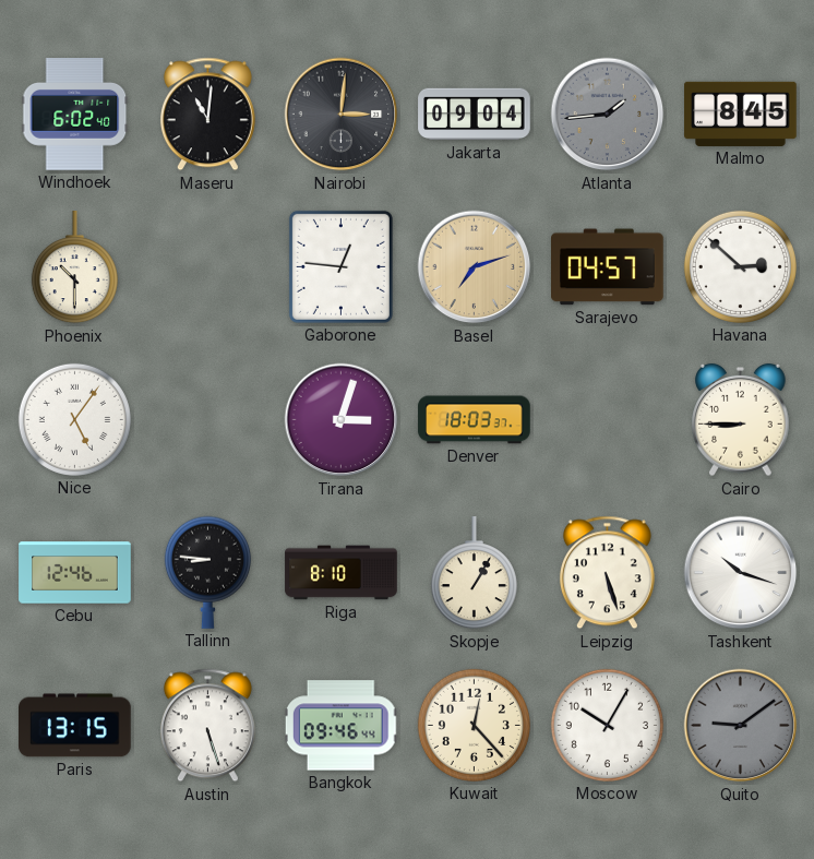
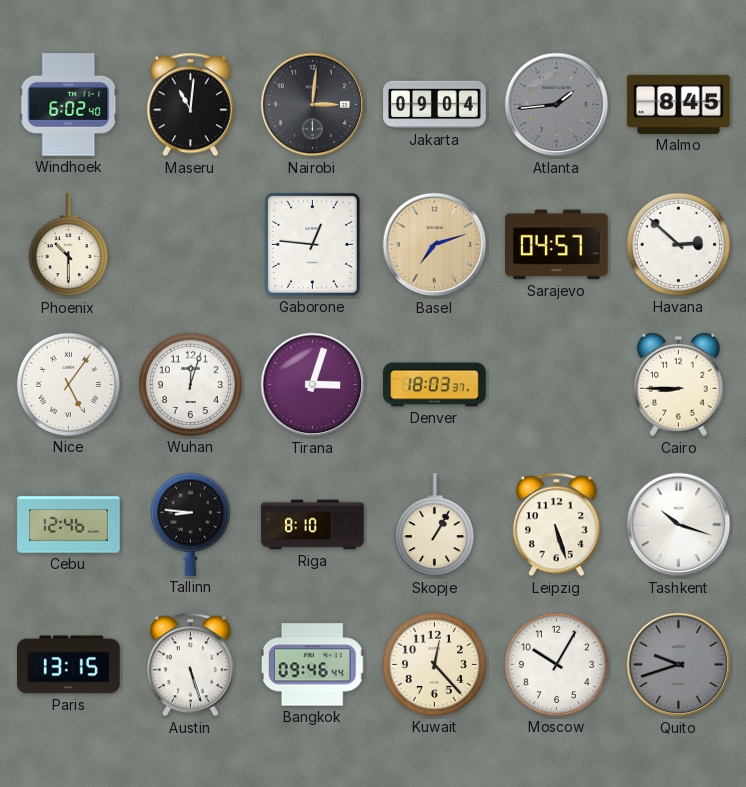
Wuhan: none -> 12:03 (190, 384)
Quito: 9:09 -> 9:42 (679, 665)
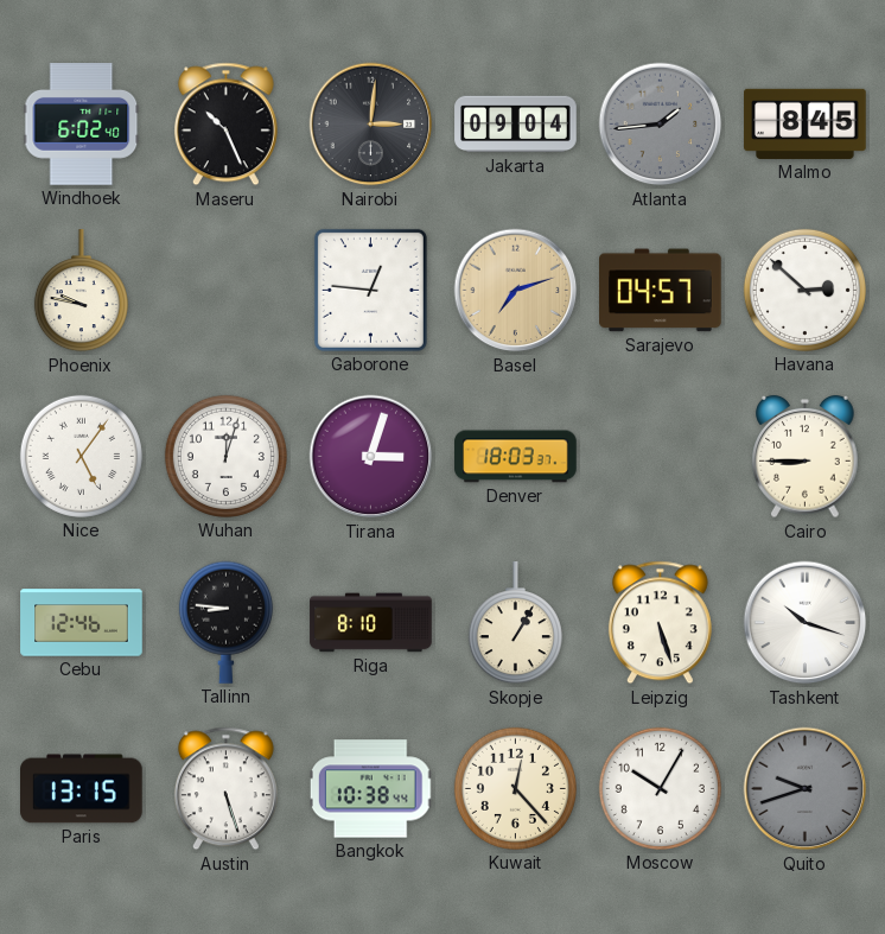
Maseru: 11:01 -> 10:26 (225, 125)
Phoenix: 10:30 -> 9:47 (81, 291)
Bangkok: 09:46 -> 10:38 (371, 789)
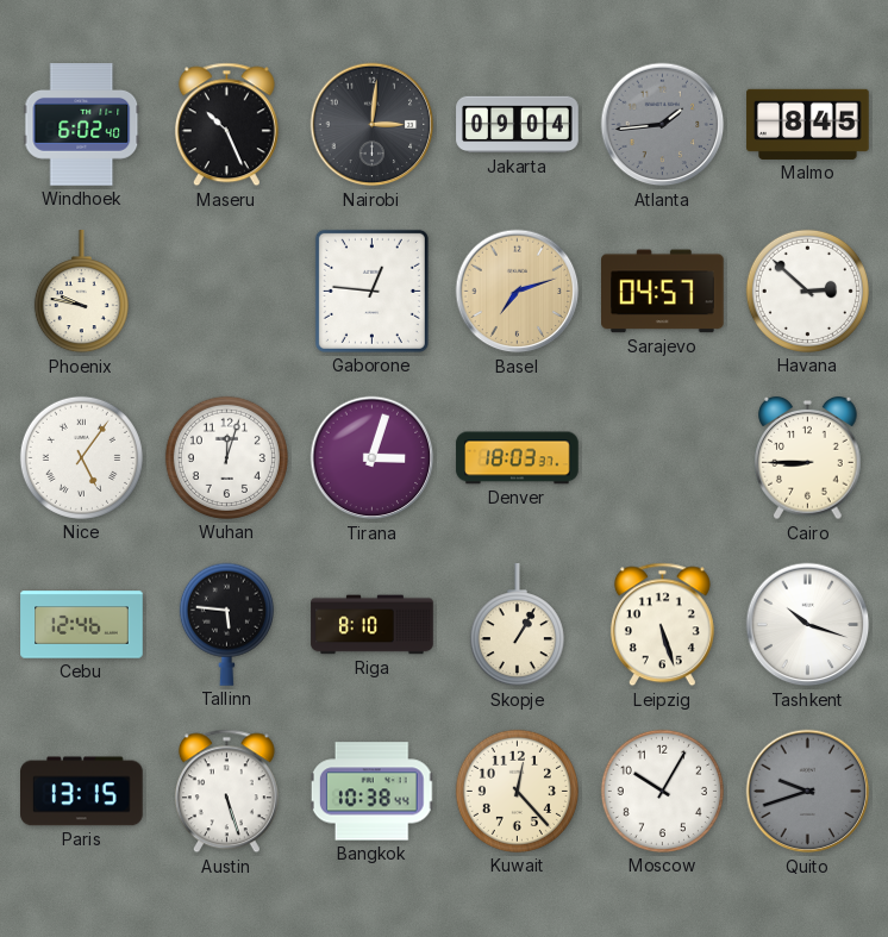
Tallinn: 8:46 -> 5:46 (226, 624)
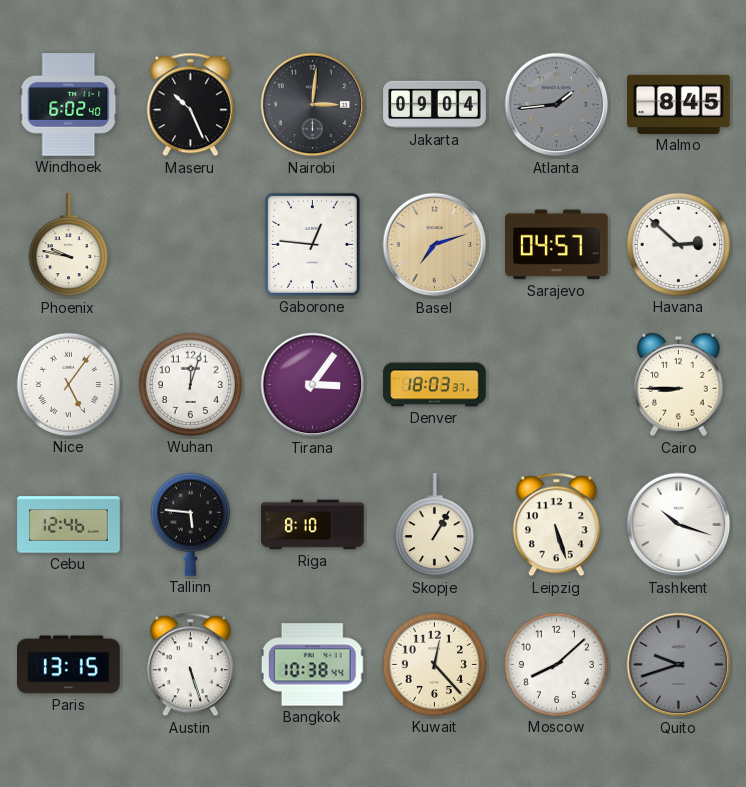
Tirana: 3:03 -> 3:06 (313, 385)
Moscow: 10:05 -> 8:08 (556, 664)
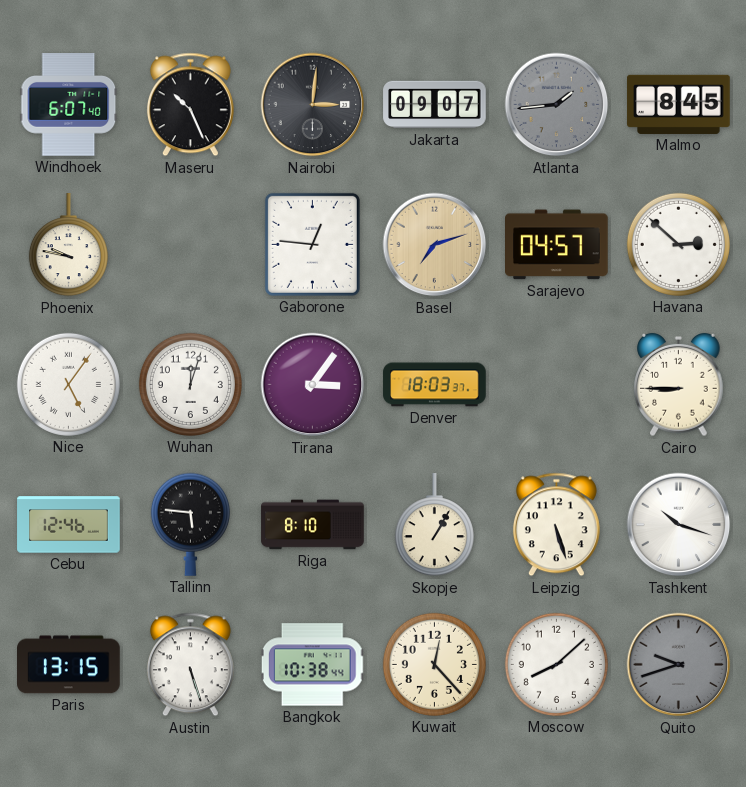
Windhoek: 6:02 -> 6:07 (69, 105)
Jakarta: 09:04 -> 09:07 (435, 105)
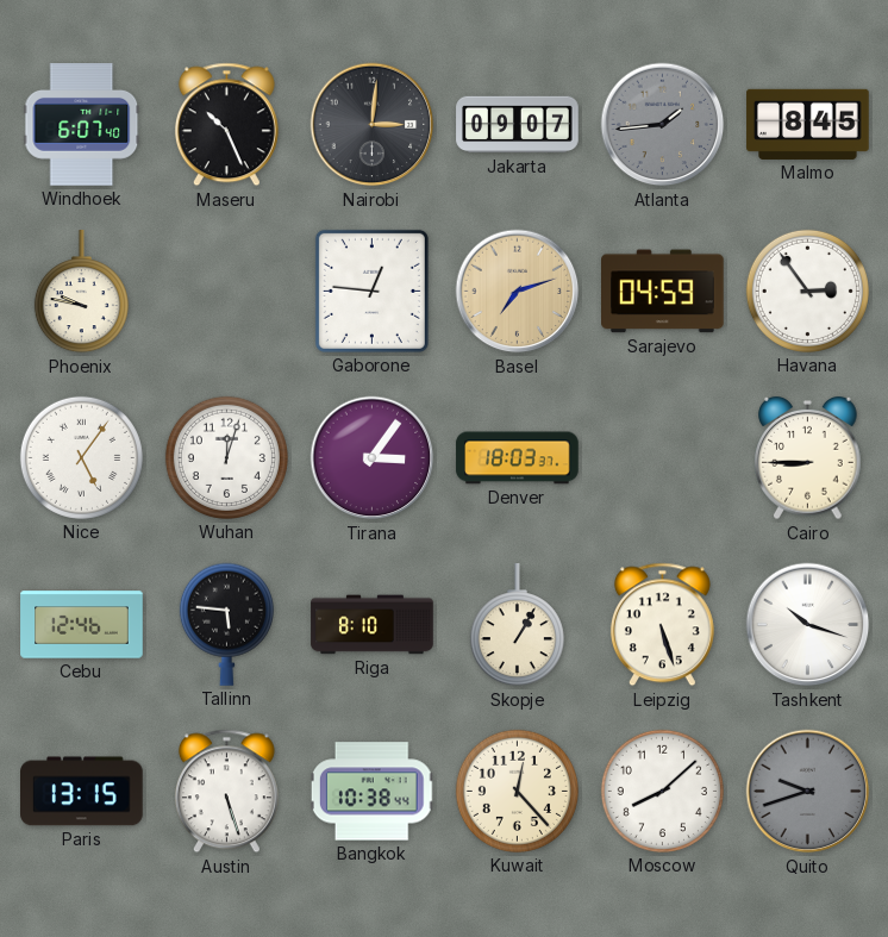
Sarajevo: 04:57 -> 04:59 (663, 292)
Havana: 2:52 -> 2:54 (807, 291)
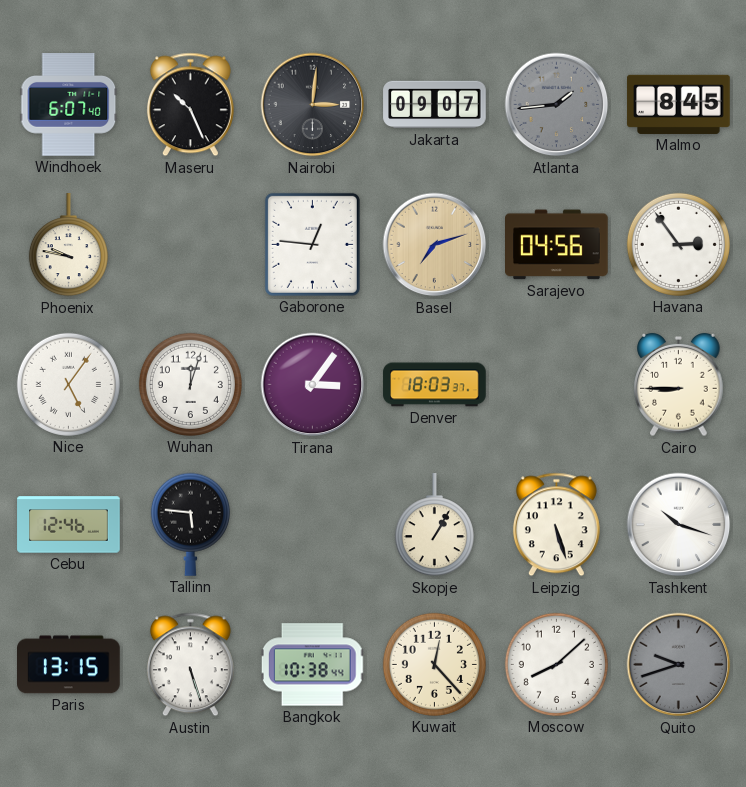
Sarajevo: 04:59 -> 04:56 (557, 245)
Riga: 8:10 -> none (373, 625)
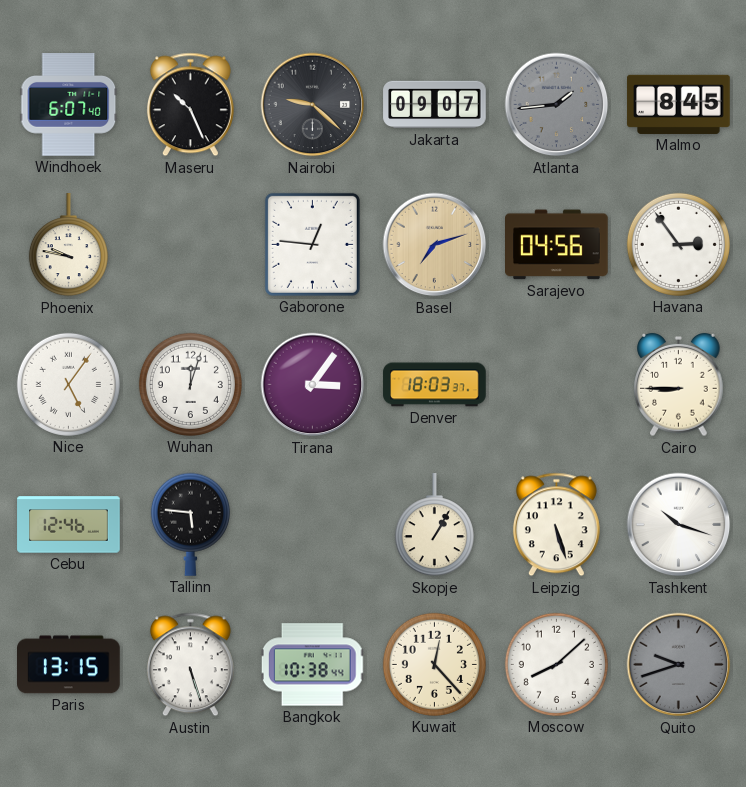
Nairobi: 3:01 -> 9:22 (313, 105)
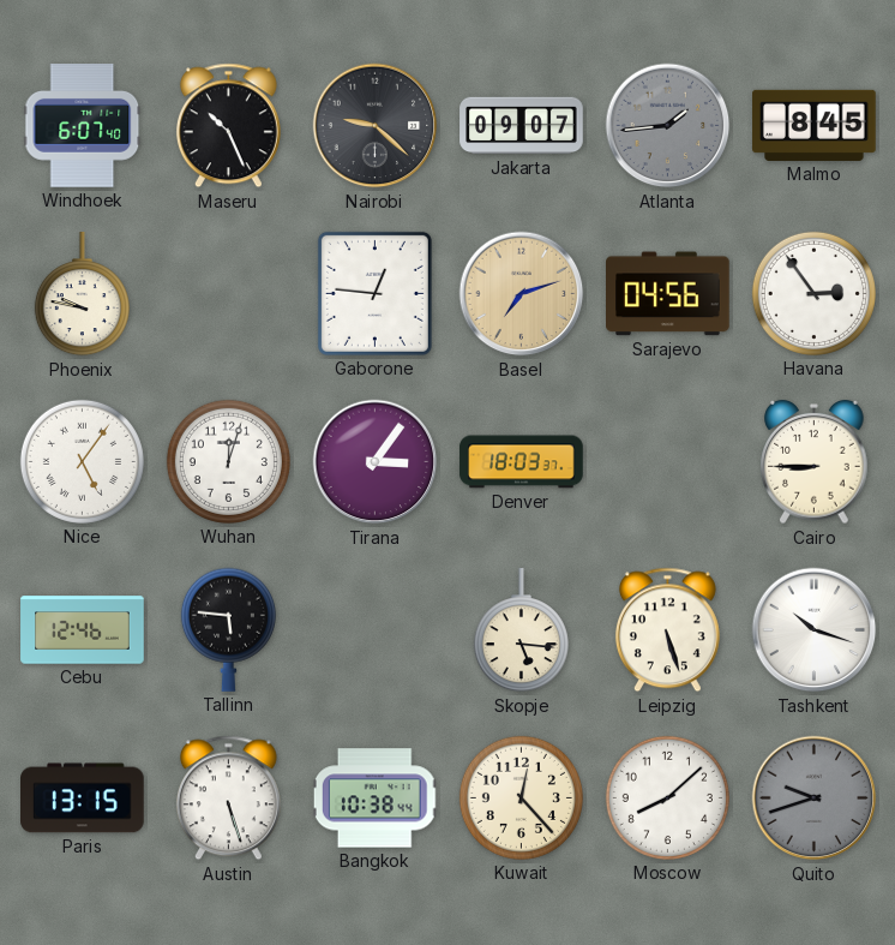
Skopje: 1:05 -> 5:16 (521, 630)
